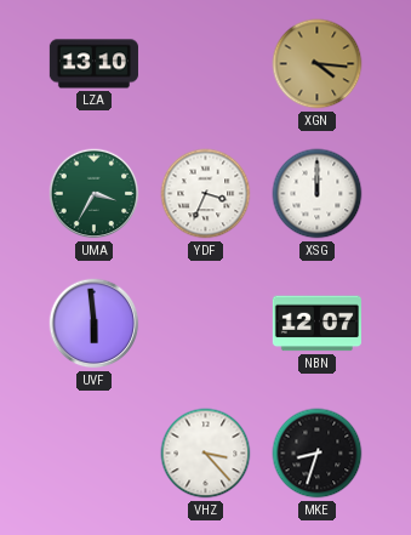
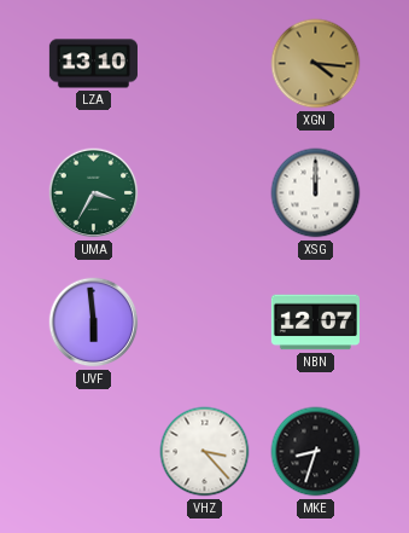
YDF: 3:34 -> none (206, 194)
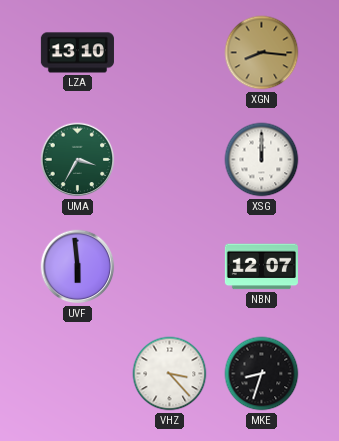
XGN: 4:16 -> 8:16 (262, 53)
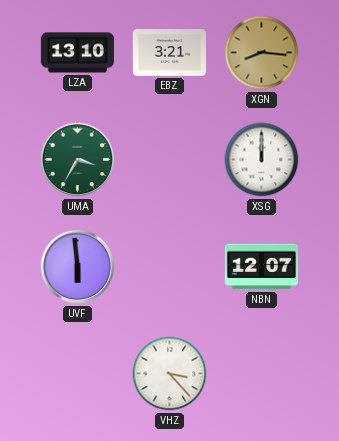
EBZ: none -> 3:21 (169, 53)
MKE: 8:33 -> none (262, 374)
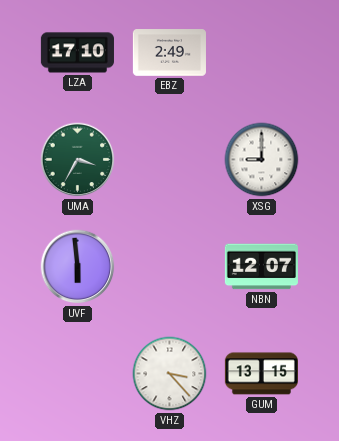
LZA: 13:10 -> 17:10 (77, 53)
EBZ: 3:21 -> 2:49 (169, 53)
XGN: 8:16 -> none (262, 53)
XSG: 12:00 -> 9:00 (262, 160)
GUM: none -> 13:15 (261, 374)
